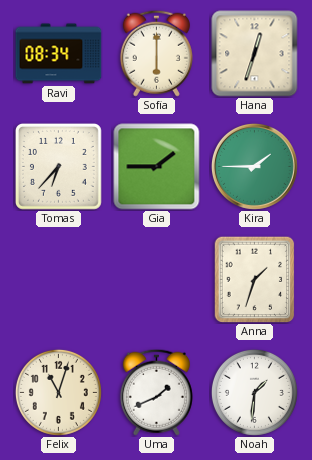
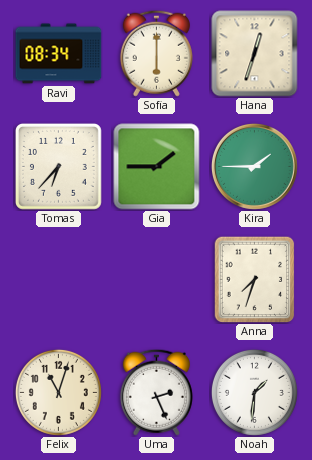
Anna: 1:33 -> 7:33 (255, 279)
Uma: 1:41 -> 2:26 (156, 392)
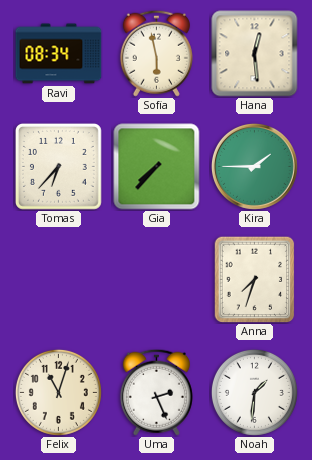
Sofia: 6:00 -> 5:58 (156, 53)
Hana: 12:33 -> 12:29 (255, 54)
Gia: 1:45 -> 7:37 (157, 167)
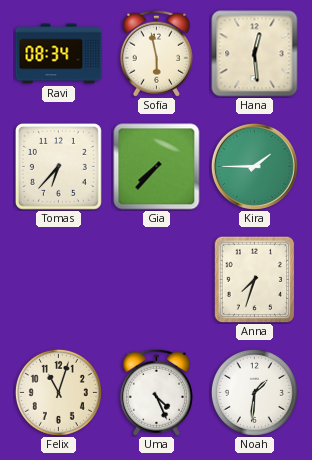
Uma: 2:26 -> 4:26 (156, 392)
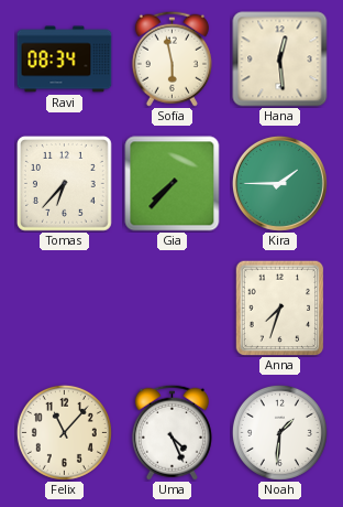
Felix: 11:03 -> 11:07 (64, 432)
